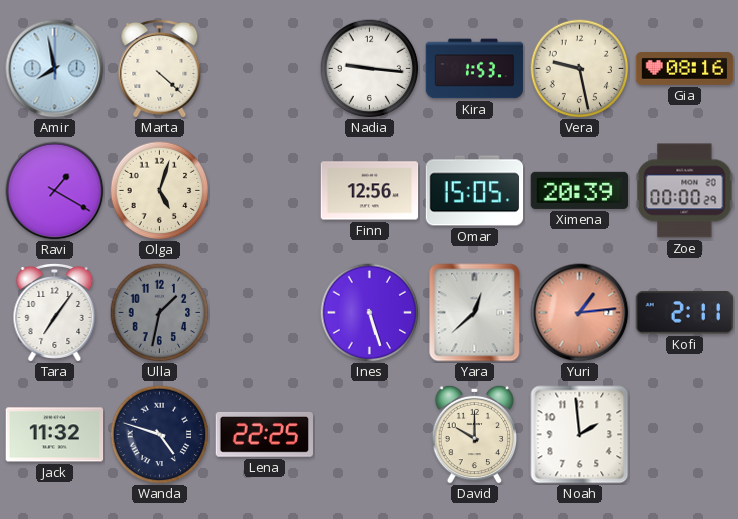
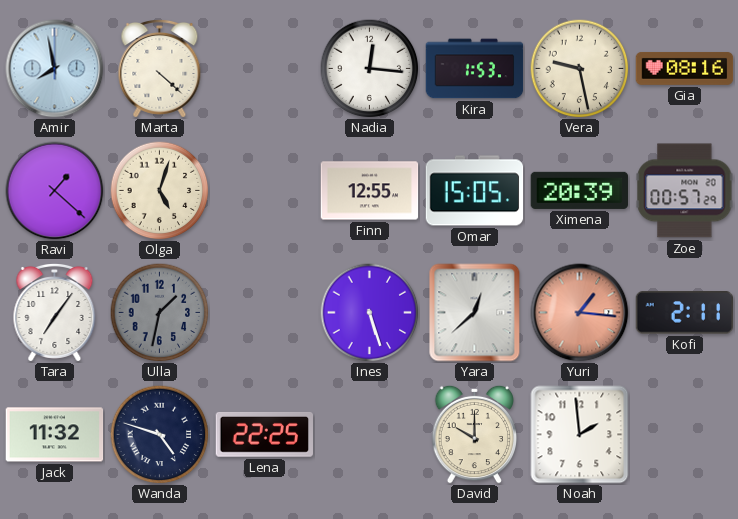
Nadia: 9:16 -> 12:16 (370, 69)
Ravi: 1:20 -> 1:22 (55, 191)
Finn: 12:56 -> 12:55 (370, 191)
Zoe: 00:00 -> 00:57 (685, 191)
Yuri: 1:14 -> 1:16 (580, 313)
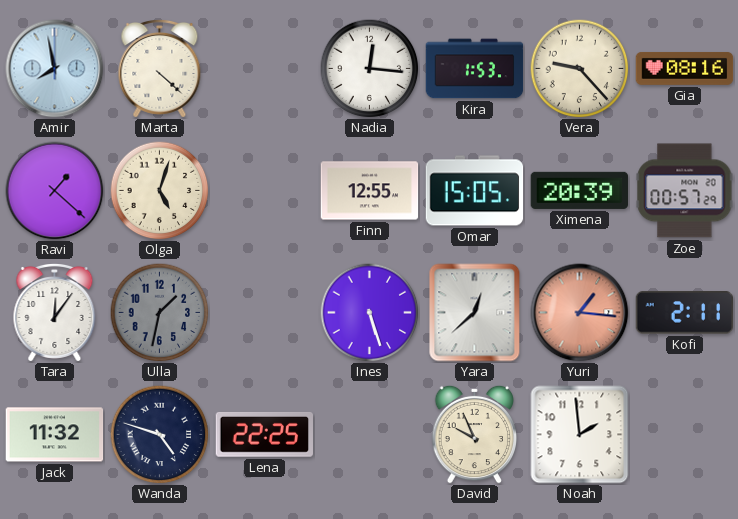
Vera: 9:28 -> 9:23 (580, 69)
Tara: 7:06 -> 12:06 (55, 313)
David: 10:00 -> 9:56 (475, 434)
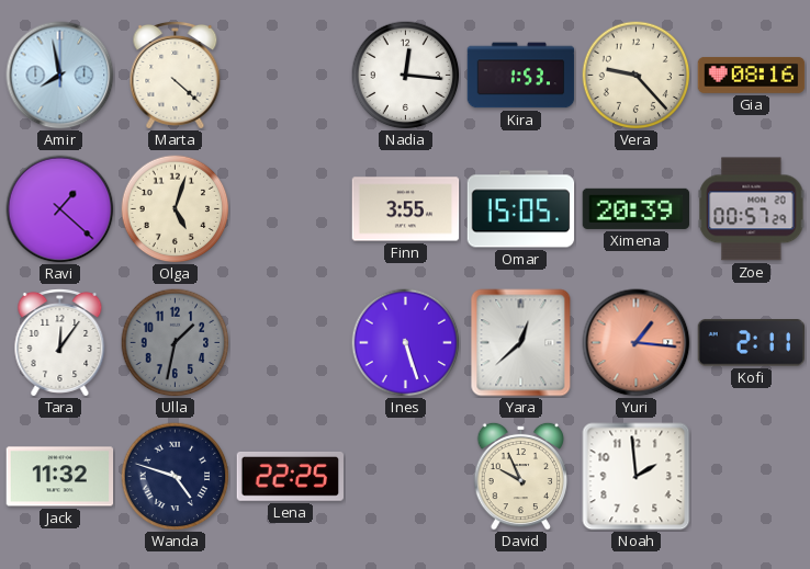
Finn: 12:55 -> 3:55 (406, 209)
